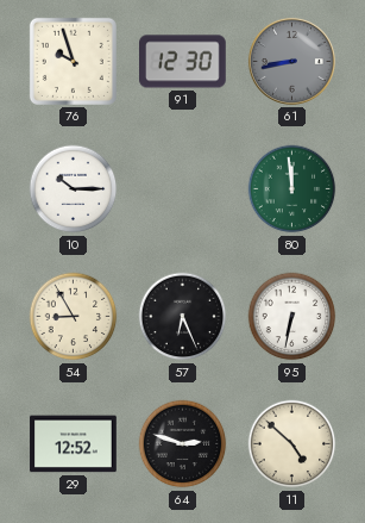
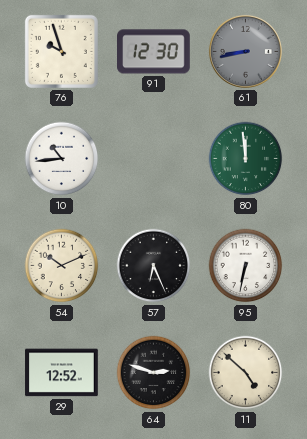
10: 10:15 -> 10:44 (62, 159)
54: 8:55 -> 10:11 (62, 266)
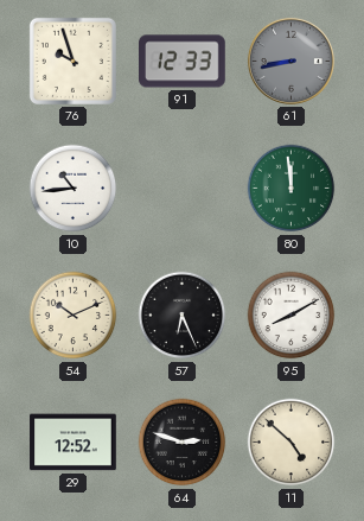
91: 12:30 -> 12:33 (183, 62)
95: 6:32 -> 8:10 (292, 316)
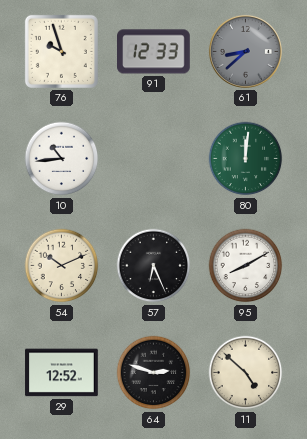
61: 8:43 -> 8:38 (245, 51)
80: 11:59 -> 12:01 (246, 159)
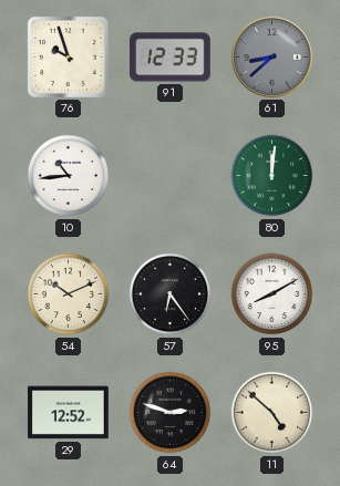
57: 6:26 -> 6:24 (171, 294)
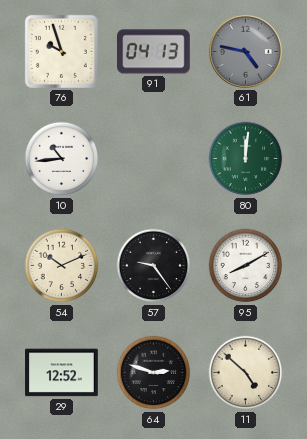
91: 12:33 -> 04:13 (154, 52)
61: 8:38 -> 4:47 (245, 51)
57: 6:24 -> 9:24 (154, 266)
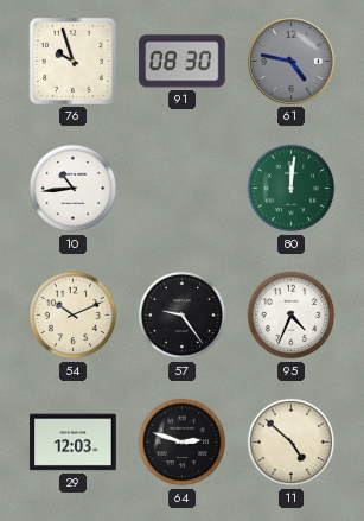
91: 04:13 -> 08:30 (183, 62)
95: 8:10 -> 4:34 (292, 316)
29: 12:52 -> 12:03 (74, 443)
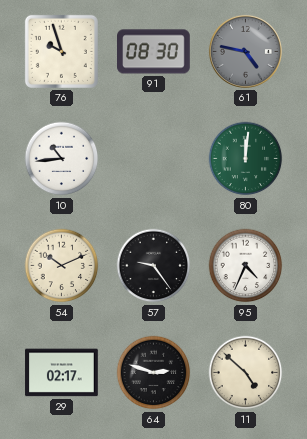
29: 12:03 -> 02:17 (62, 373)
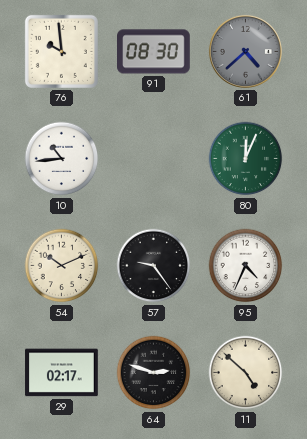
76: 9:57 -> 9:59 (61, 51)
61: 4:47 -> 4:38 (245, 51)
80: 12:01 -> 12:04 (246, 159)
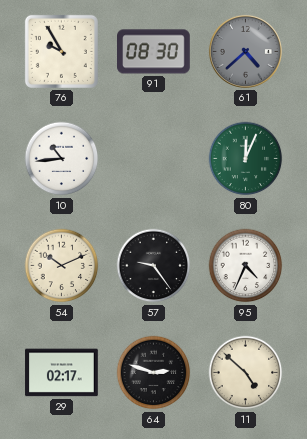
76: 9:59 -> 9:55 (61, 51)
